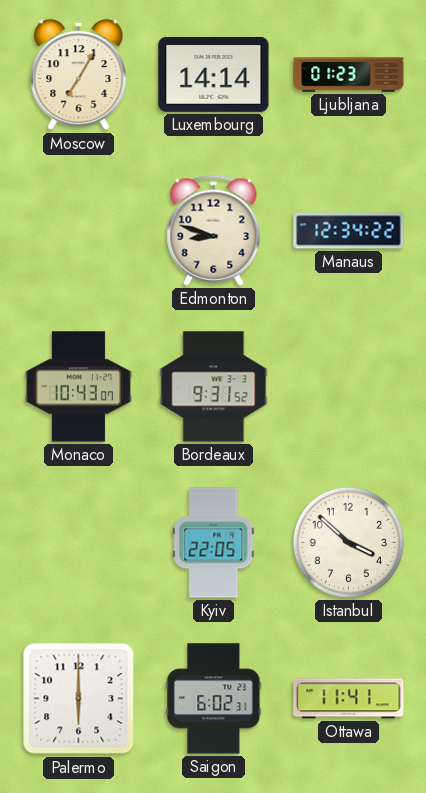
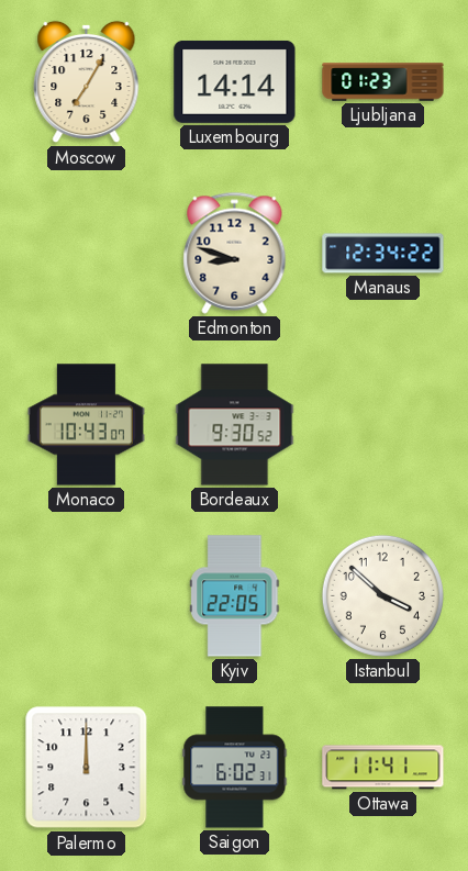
Bordeaux: 9:31 -> 9:30 (235, 425)
Palermo: 6:00 -> 12:00 (87, 768)
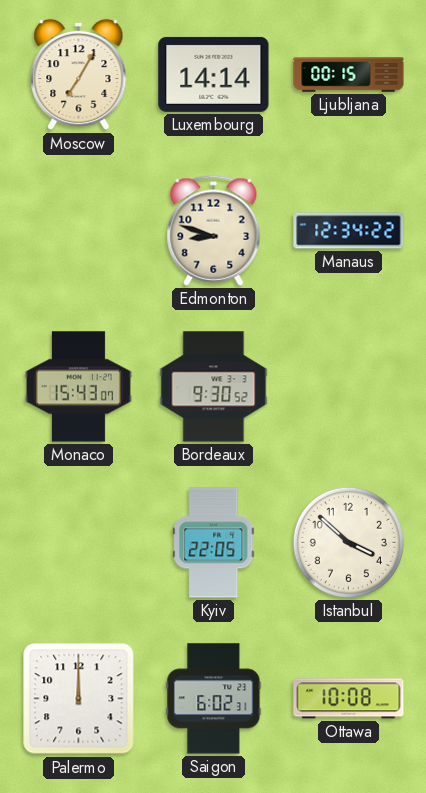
Ljubljana: 01:23 -> 00:15 (349, 75)
Monaco: 10:43 -> 15:43 (78, 387)
Ottawa: 11:41 -> 10:08 (349, 699)
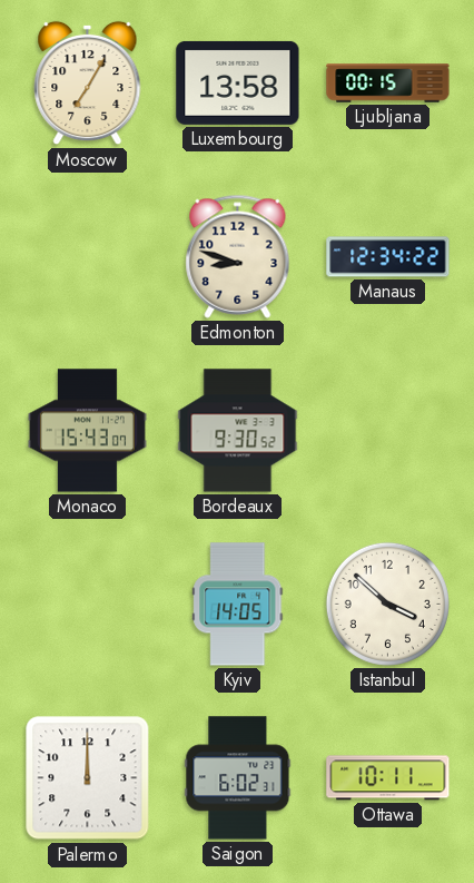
Luxembourg: 14:14 -> 13:58 (238, 82)
Kyiv: 22:05 -> 14:05 (238, 605)
Ottawa: 10:08 -> 10:11 (388, 778)
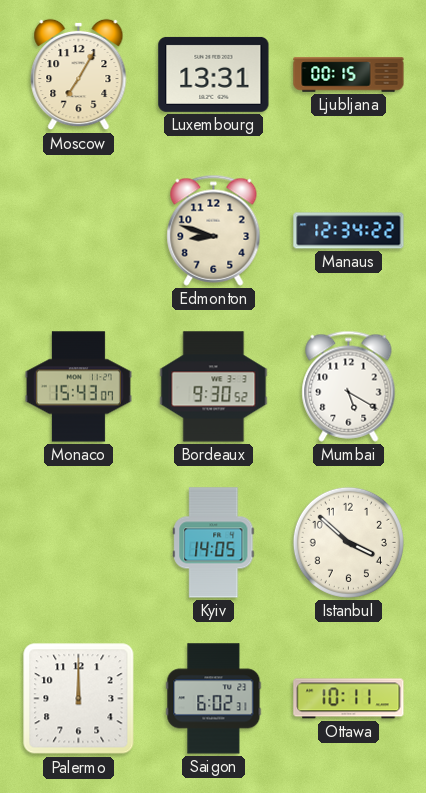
Luxembourg: 13:58 -> 13:31 (214, 74)
Mumbai: none -> 5:20 (349, 386)
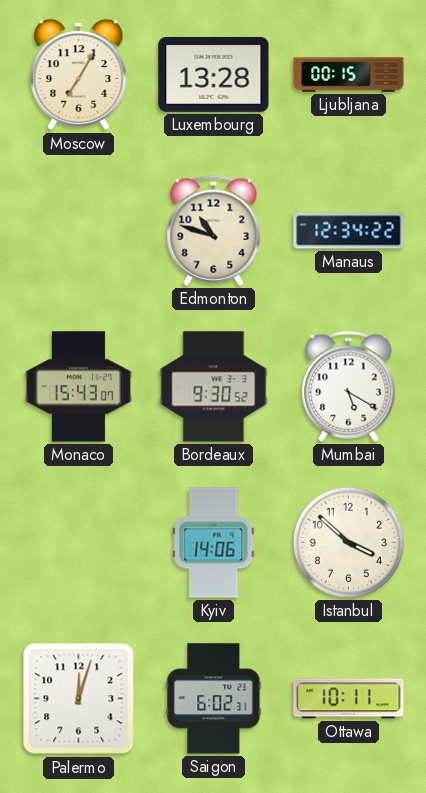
Luxembourg: 13:31 -> 13:28 (214, 74)
Edmonton: 8:48 -> 10:48 (214, 230)
Kyiv: 14:05 -> 14:06 (214, 543)
Palermo: 12:00 -> 12:03 (79, 699)
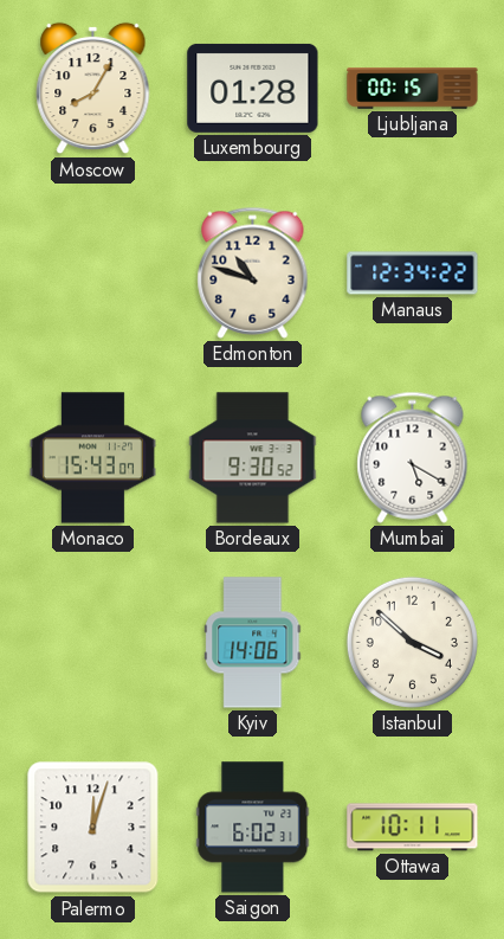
Moscow: 7:05 -> 8:05 (93, 89)
Luxembourg: 13:28 -> 01:28 (253, 88)
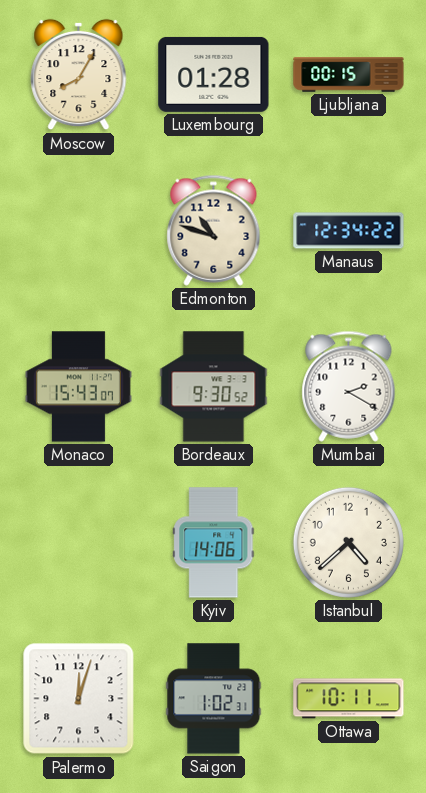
Mumbai: 5:20 -> 2:20 (349, 386)
Istanbul: 3:52 -> 4:38 (348, 542)
Saigon: 6:02 -> 1:02 (214, 699)
